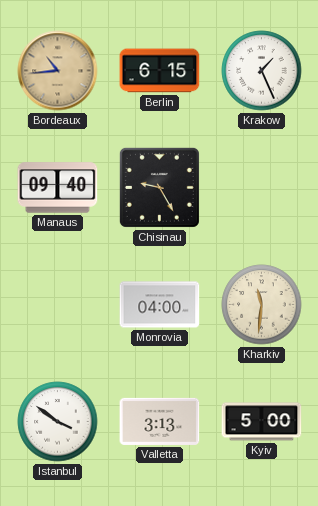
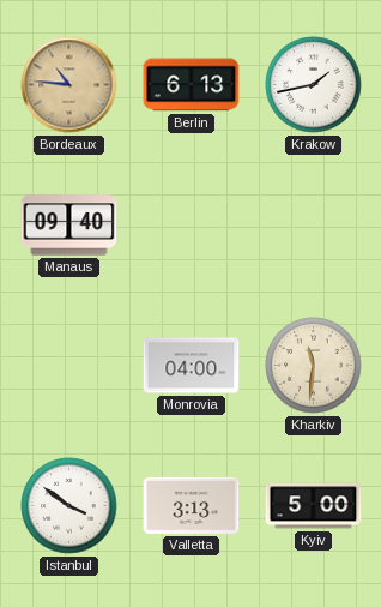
Bordeaux: 10:44 -> 10:46 (69, 85)
Berlin: 6:15 -> 6:13 (192, 85)
Krakow: 1:26 -> 1:43 (314, 85)
Chisinau: 9:25 -> none (159, 187)
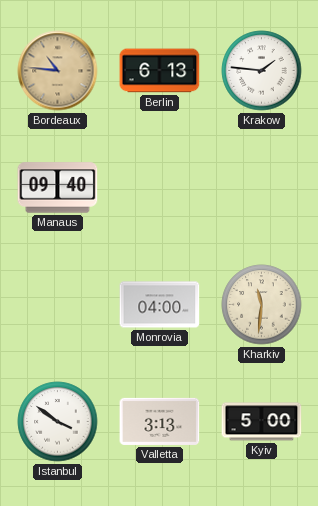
Krakow: 1:43 -> 1:46 (262, 71)
